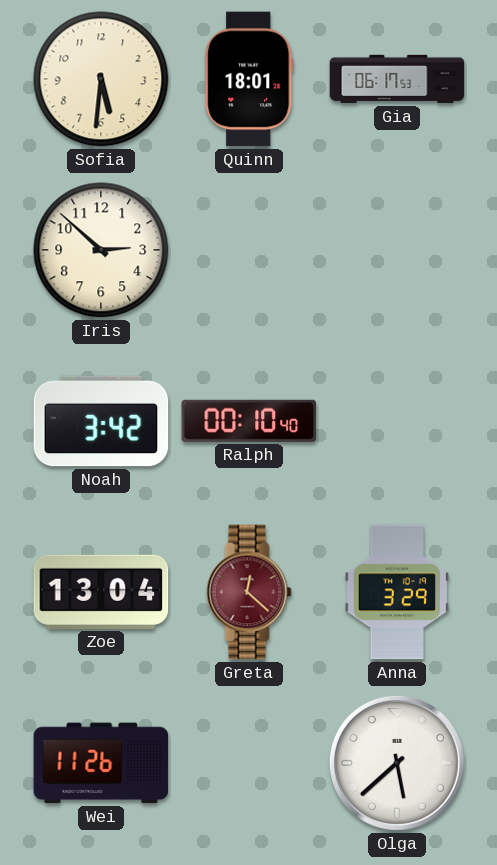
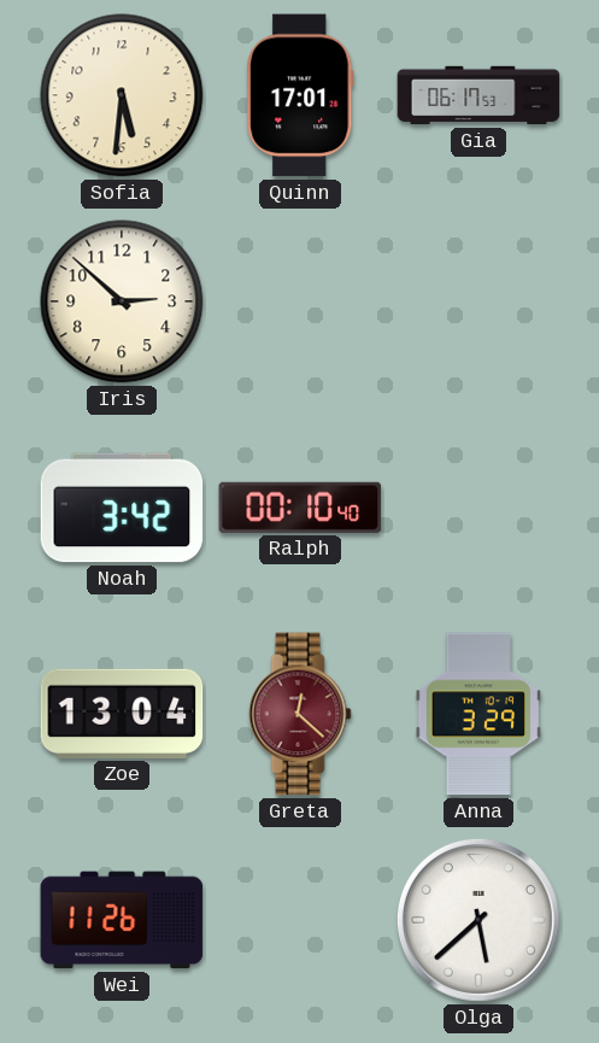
Quinn: 18:01 -> 17:01 (300, 95)
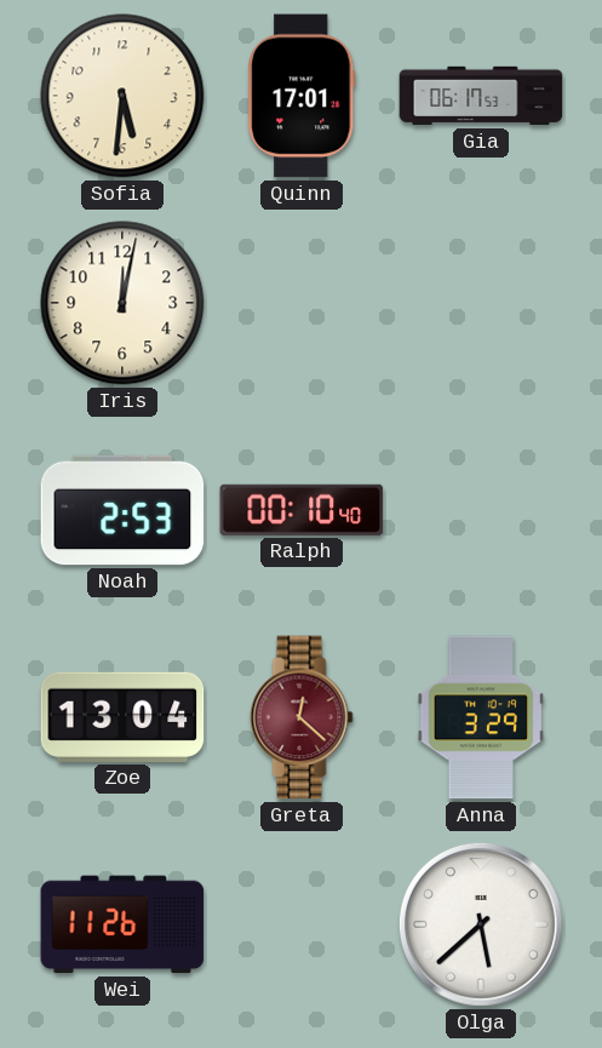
Iris: 2:52 -> 12:02 (122, 303)
Noah: 3:42 -> 2:53 (122, 510)
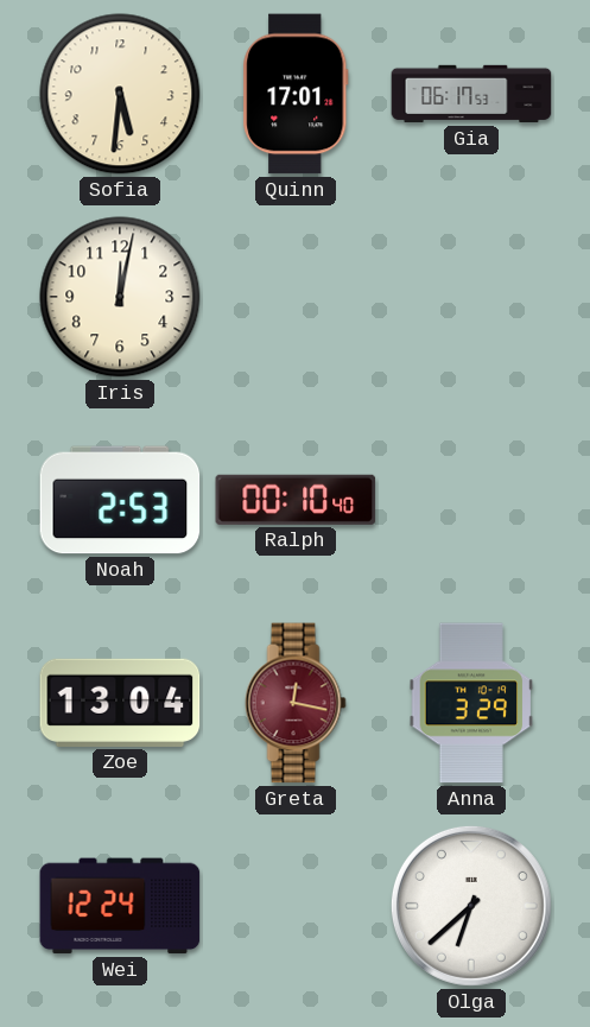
Greta: 12:22 -> 12:17 (296, 703)
Wei: 11:26 -> 12:24 (120, 906)
Olga: 5:38 -> 6:38 (471, 906)
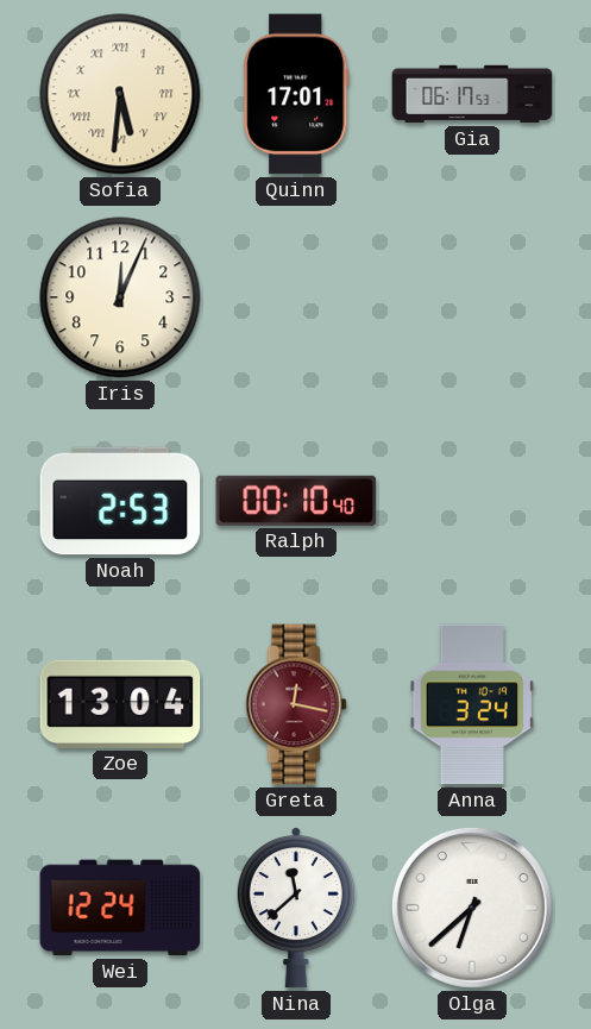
Sofia numerals: Arabic -> Roman (120, 94)
Iris: 12:02 -> 12:04 (120, 297)
Anna: 3:29 -> 3:24 (472, 704)
Nina: none -> 11:38 (296, 908)
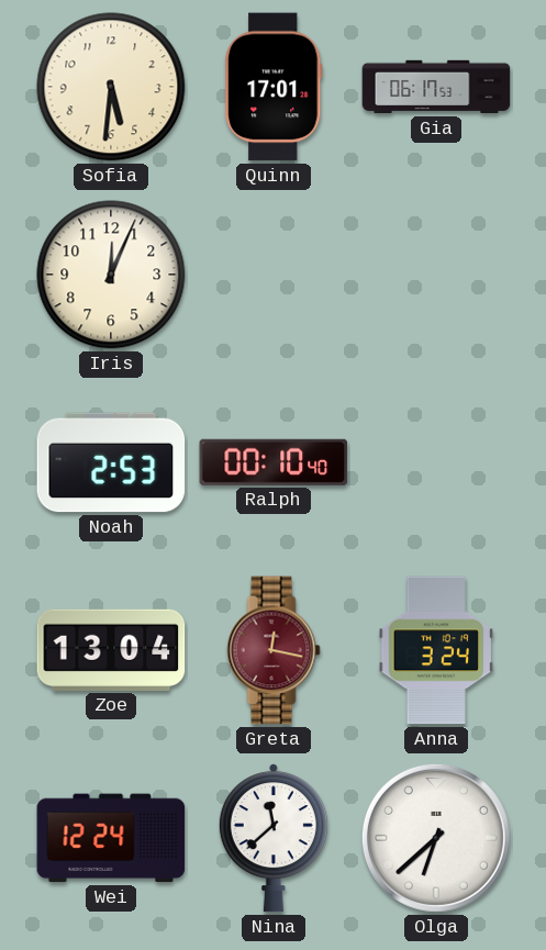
Sofia numerals: Roman -> Arabic (111, 87)
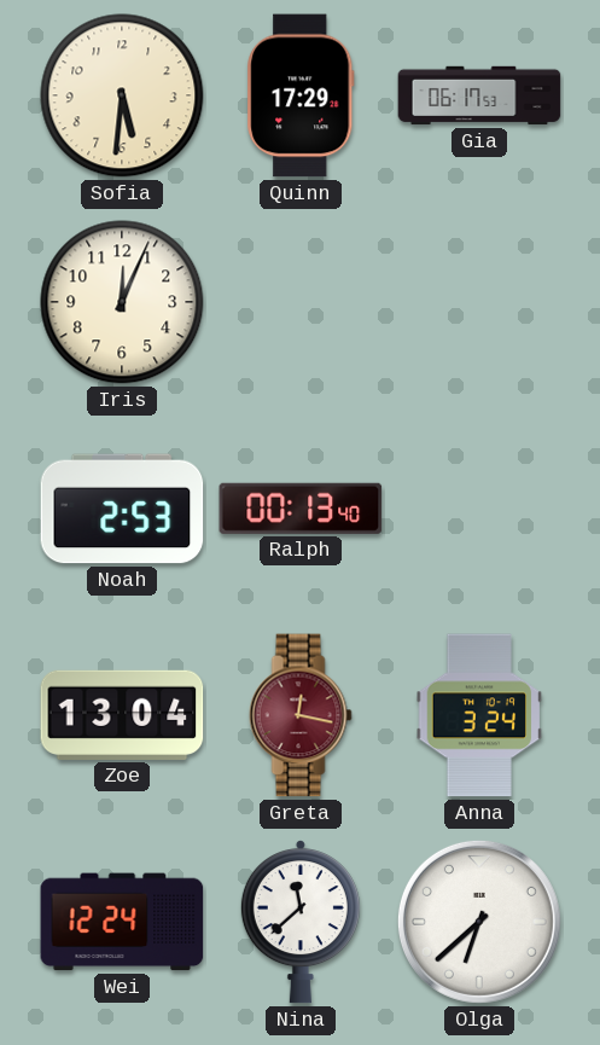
Quinn: 17:01 -> 17:29 (301, 95)
Ralph: 00:10 -> 00:13 (301, 509)
